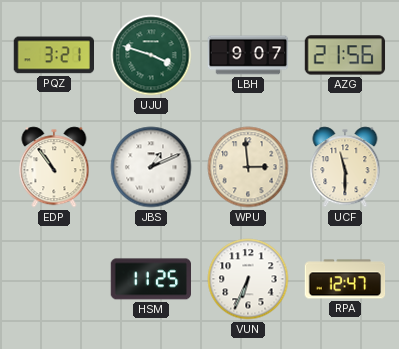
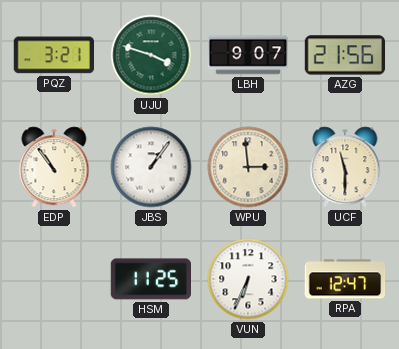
JBS: 1:11 -> 1:06 (151, 167)
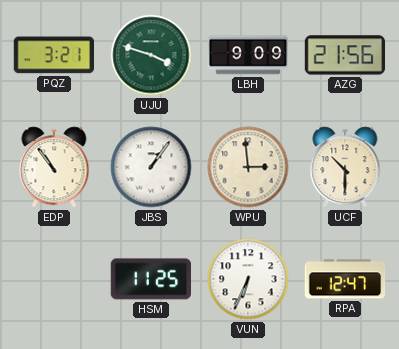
LBH: 9:07 -> 9:09 (248, 55)
UCF: 11:30 -> 10:30 (345, 167)
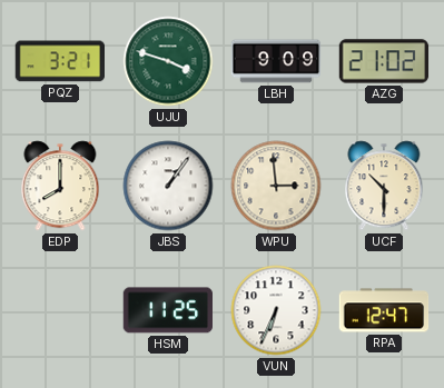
AZG: 21:56 -> 21:02 (384, 61)
EDP: 10:54 -> 8:00 (60, 186)
